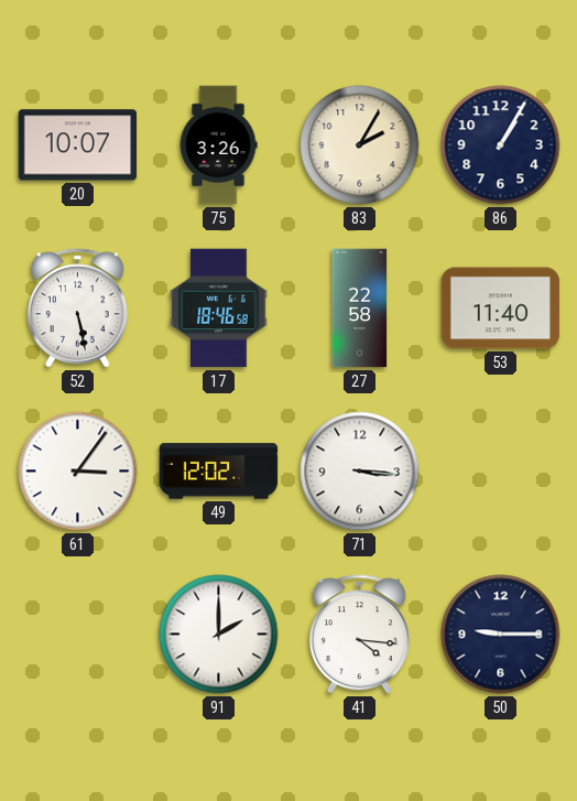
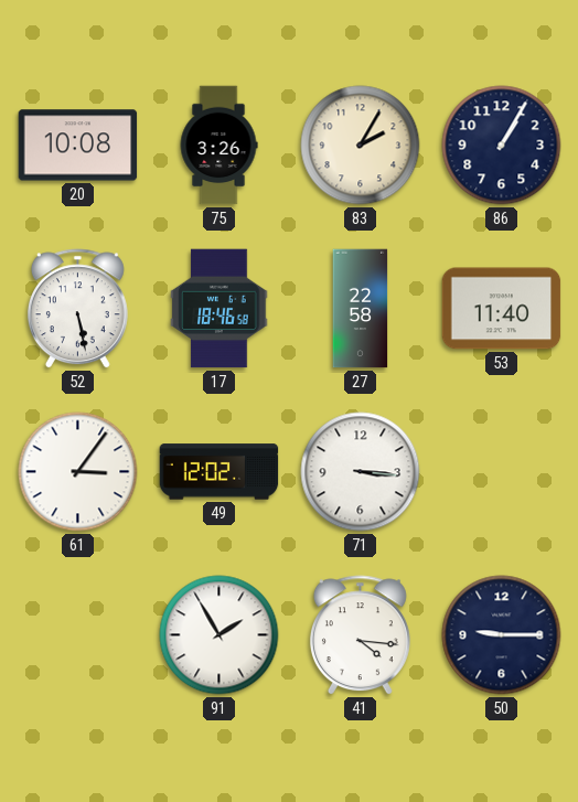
20: 10:07 -> 10:08 (78, 146)
91: 2:00 -> 1:55 (220, 635)
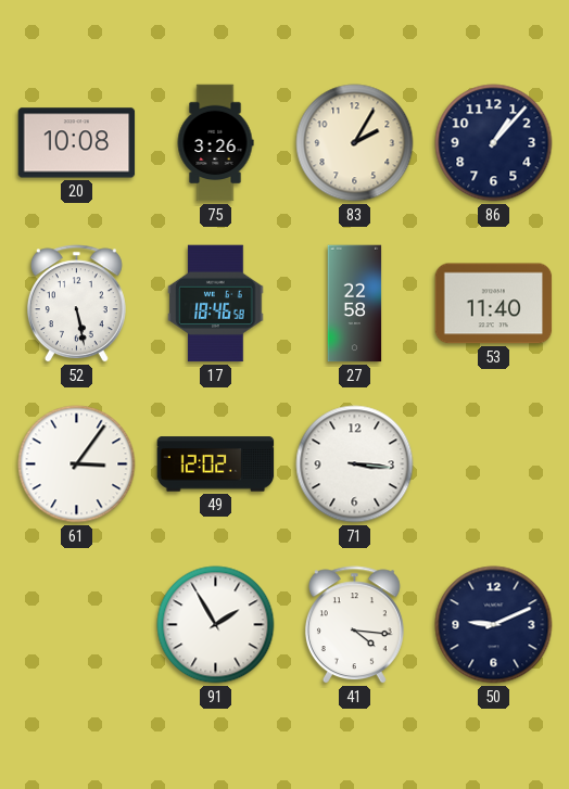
86: 1:05 -> 1:07 (494, 143)
50: 9:15 -> 9:11 (494, 625)
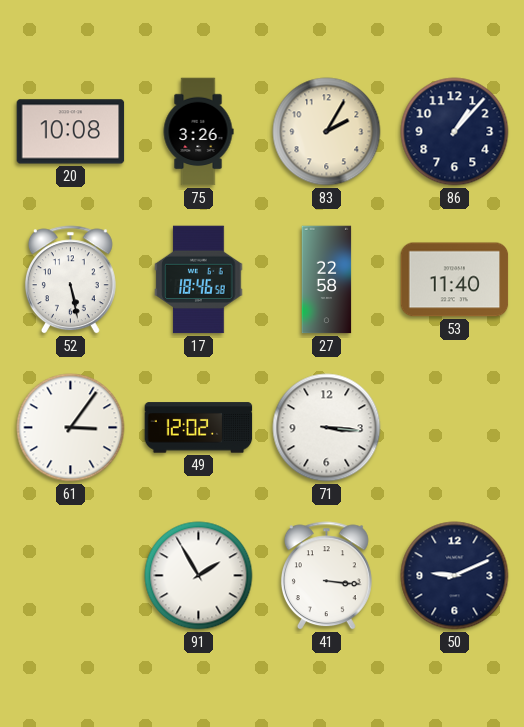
41: 4:16 -> 3:16 (326, 576)
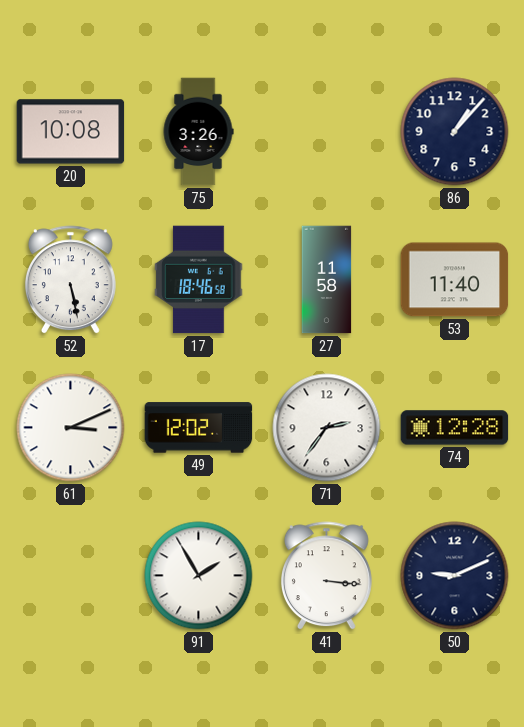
83: 2:05 -> none (327, 132)
27: 22:58 -> 11:58 (327, 280)
61: 3:06 -> 3:11 (71, 428)
71: 3:16 -> 2:36 (327, 428)
74: none -> 12:28 (455, 428)
